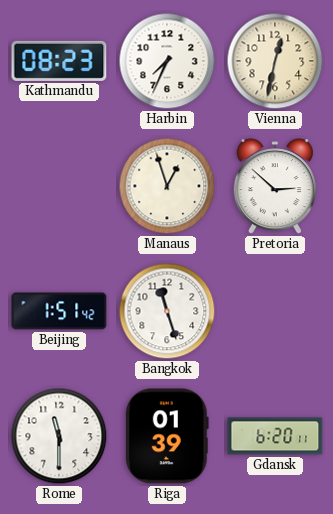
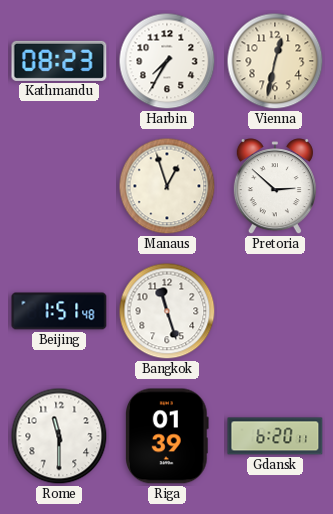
Harbin: 7:34 -> 7:35 (167, 61)
Beijing: 1:51:42 -> 1:51:48 (59, 311)
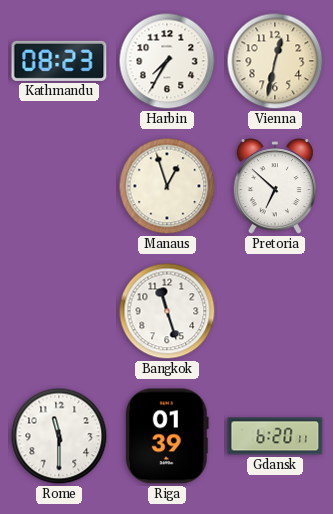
Pretoria: 2:52 -> 6:52 (275, 187)
Beijing: 1:51 -> none (59, 311)
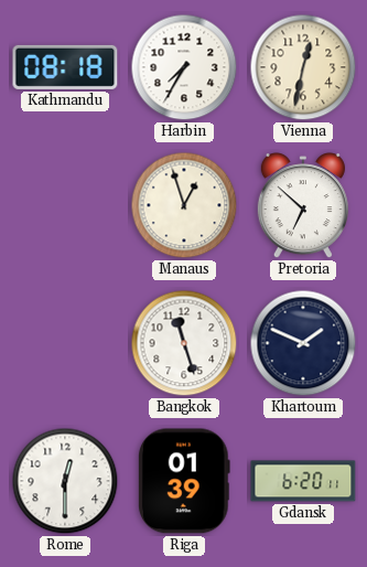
Kathmandu: 08:23 -> 08:18 (65, 67)
Khartoum: none -> 1:49 (303, 343)
Rome: 11:30 -> 12:30 (65, 481)
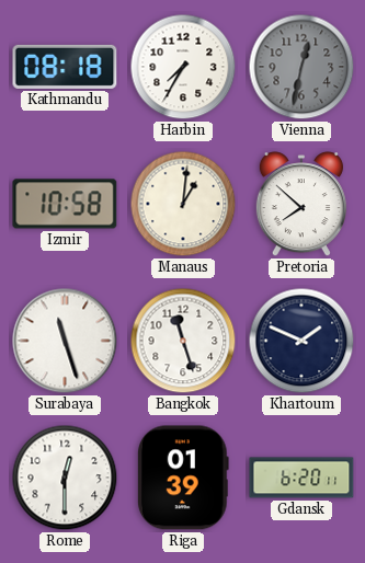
Vienna dial: cream -> grey (301, 67)
Izmir: none -> 10:58 (65, 204)
Manaus: 12:57 -> 1:01 (183, 204)
Pretoria: 6:52 -> 7:52 (301, 205)
Surabaya: none -> 11:27 (65, 341)
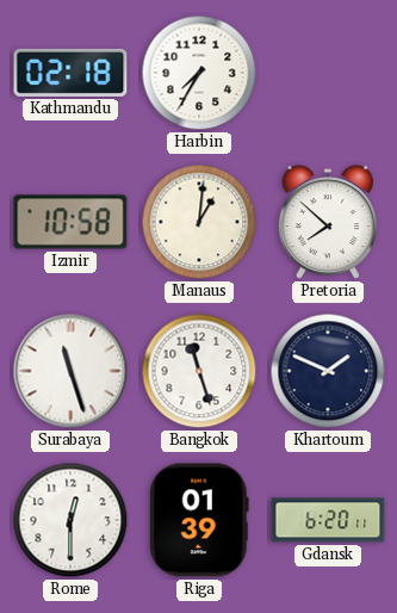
Kathmandu: 08:18 -> 02:18 (70, 73)
Vienna: 12:32 -> none (301, 67)
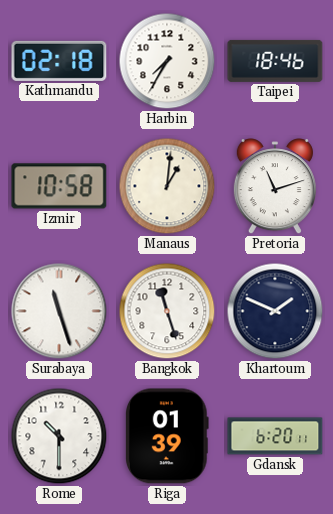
Taipei: none -> 18:46 (275, 61)
Pretoria: 7:52 -> 11:12 (275, 187)
Rome: 12:30 -> 10:30 (59, 436)
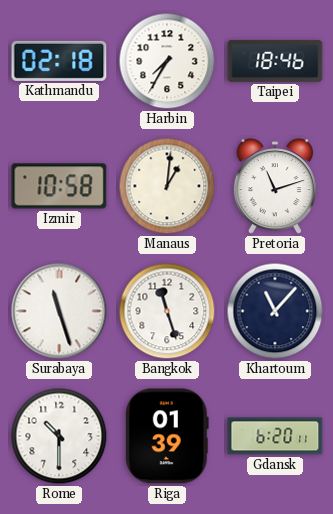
Khartoum: 1:49 -> 11:07 (275, 311)
